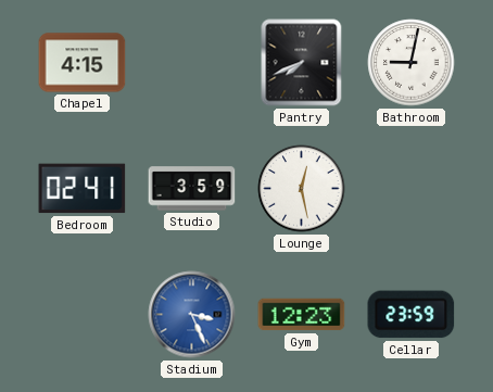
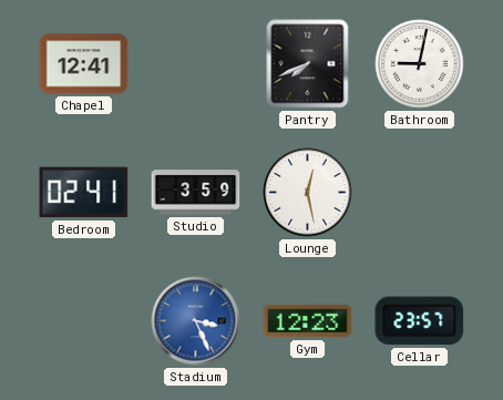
Chapel: 4:15 -> 12:41 (84, 64)
Cellar: 23:59 -> 23:57 (420, 321)
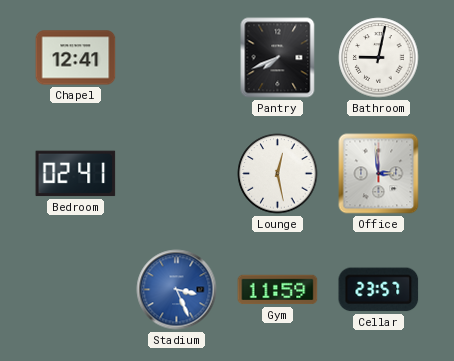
Studio: 3:59 -> none (196, 193)
Office: none -> 2:59 (379, 174)
Gym: 12:23 -> 11:59 (278, 290)
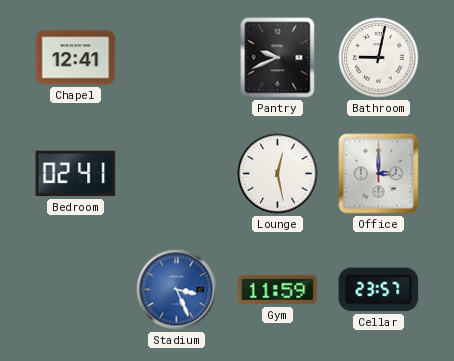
Pantry: 7:41 -> 9:41 (278, 58)
Office: 2:59 -> 3:00 (379, 174)
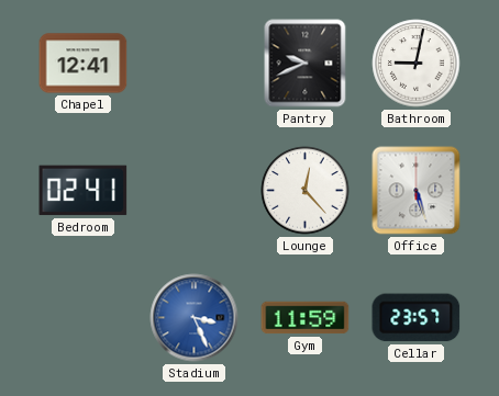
Lounge: 12:28 -> 12:23 (306, 191)
Office: 3:00 -> 5:27 (417, 191)
